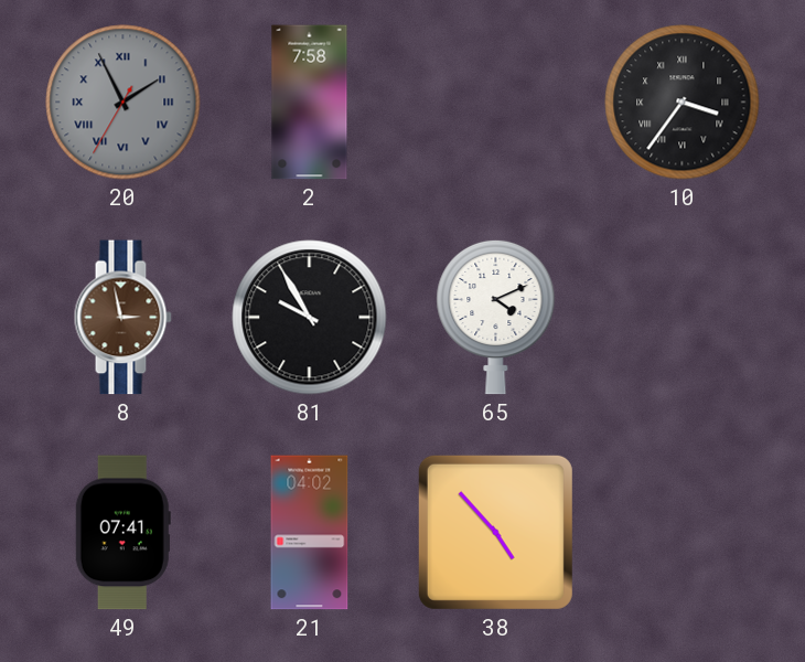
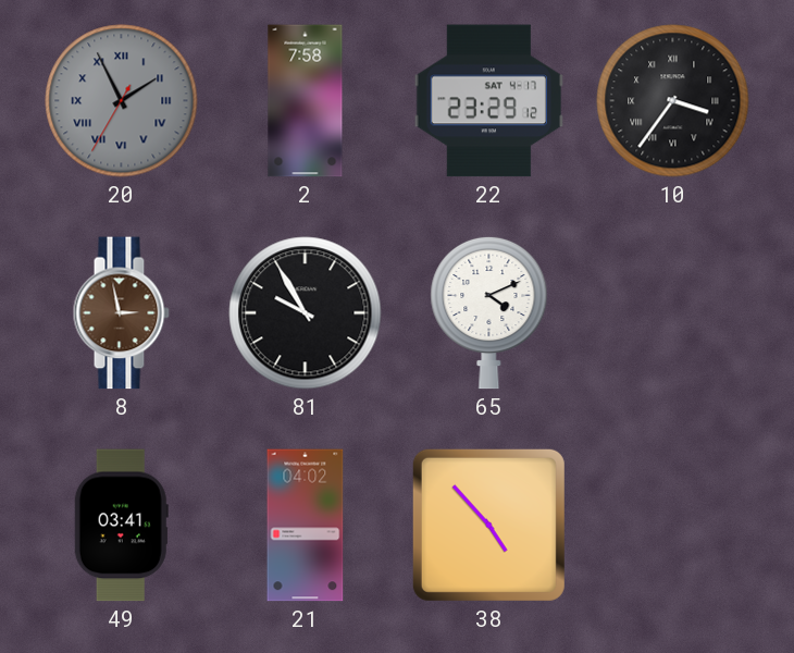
22: none -> 23:29 (489, 101)
49: 07:41 -> 03:41 (121, 526)
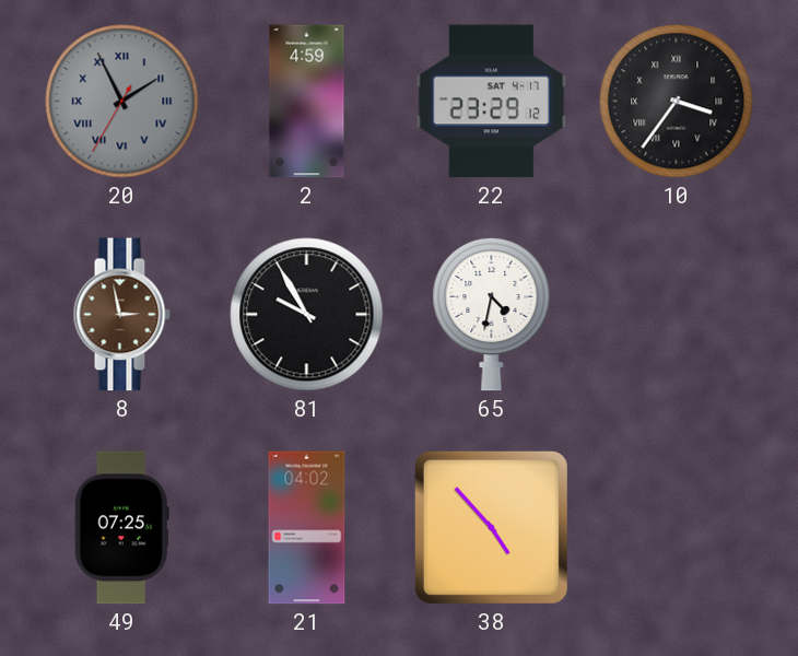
2: 7:58 -> 4:59 (307, 102)
65: 4:11 -> 4:32 (492, 314)
49: 03:41 -> 07:25 (121, 528)
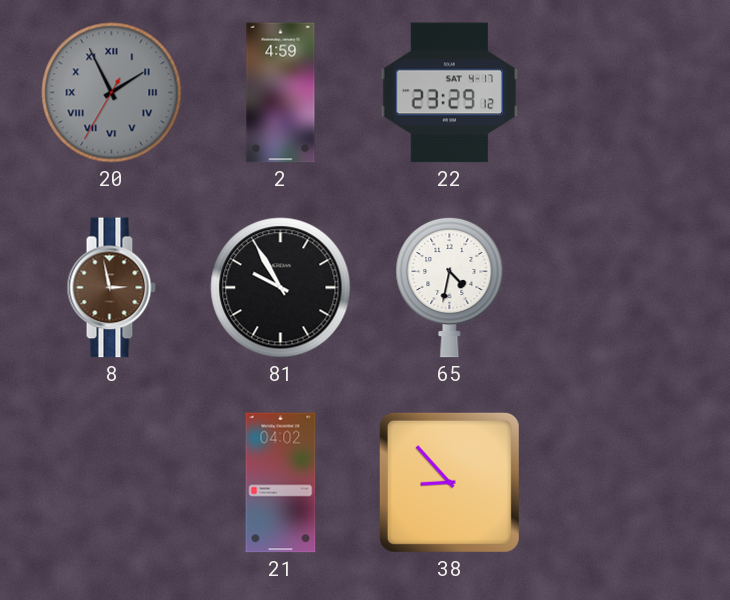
10: 3:36 -> none (677, 102)
49: 07:25 -> none (121, 528)
38: 4:53 -> 8:53 (449, 482)
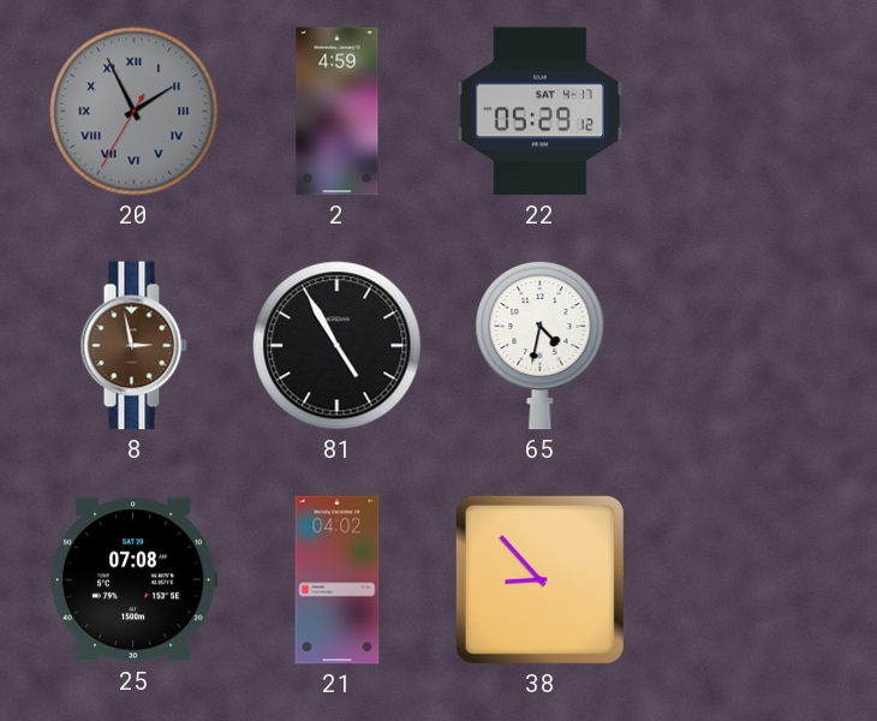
22: 23:29 -> 05:29 (541, 112)
81: 9:55 -> 4:55 (338, 346)
25: none -> 07:08 (133, 580)
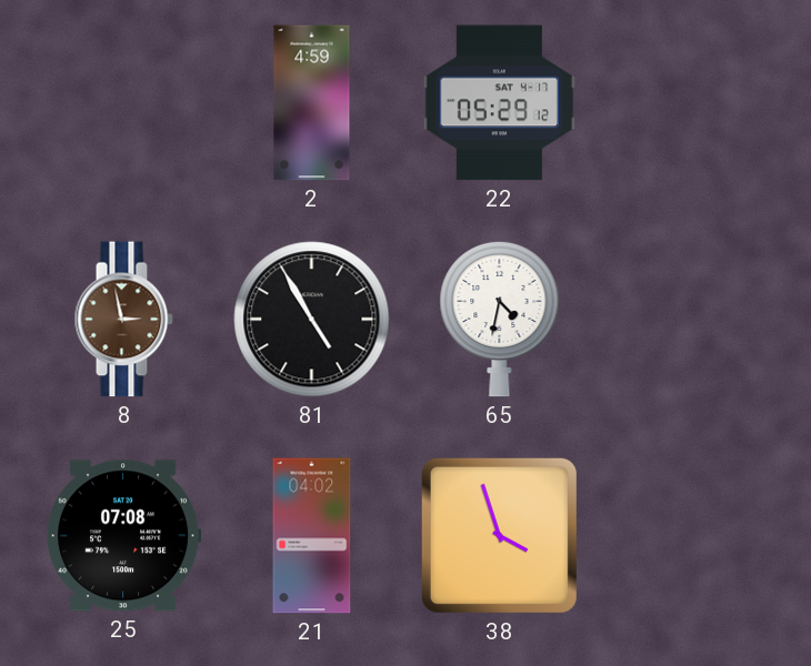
20: 1:55 -> none (135, 112)
38: 8:53 -> 3:57 (499, 535)
